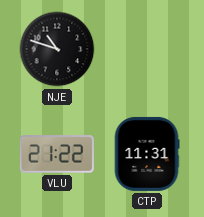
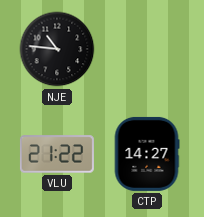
NJE: 10:48 -> 10:46 (57, 49)
CTP: 11:31 -> 14:27 (147, 154)
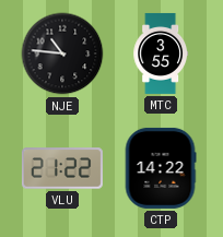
MTC: none -> 3:55 (161, 54)
CTP: 14:27 -> 14:22 (161, 168)
